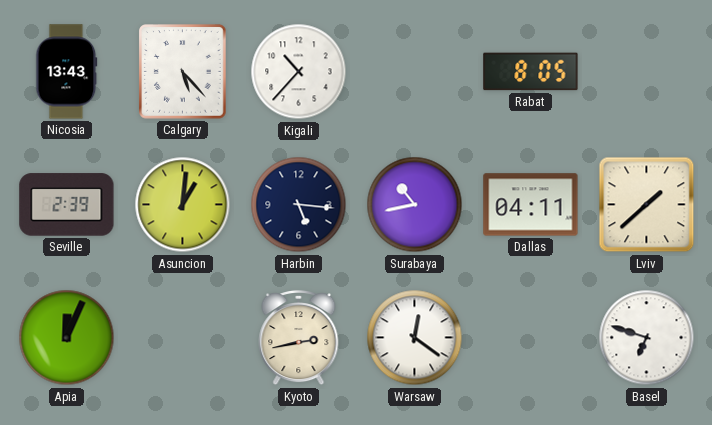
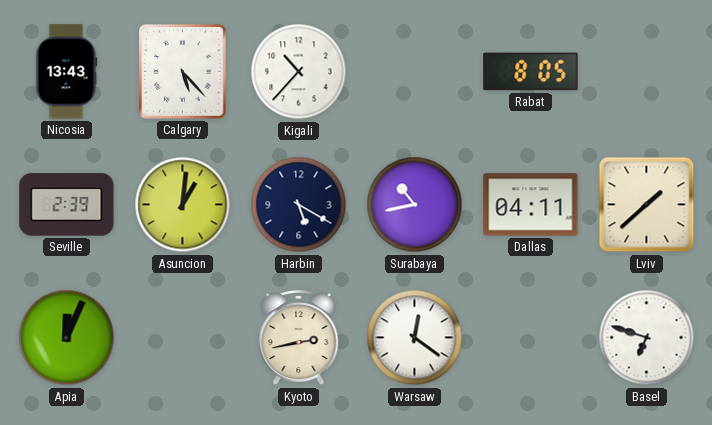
Harbin: 5:16 -> 5:20 (299, 205)
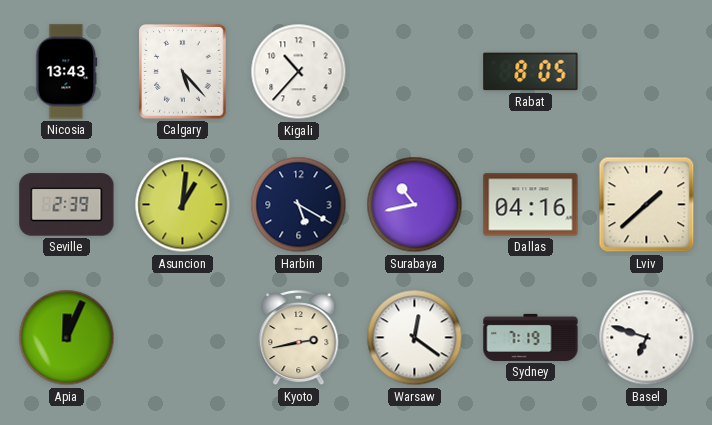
Dallas: 04:11 -> 04:16 (531, 205)
Sydney: none -> 7:19 (531, 337)
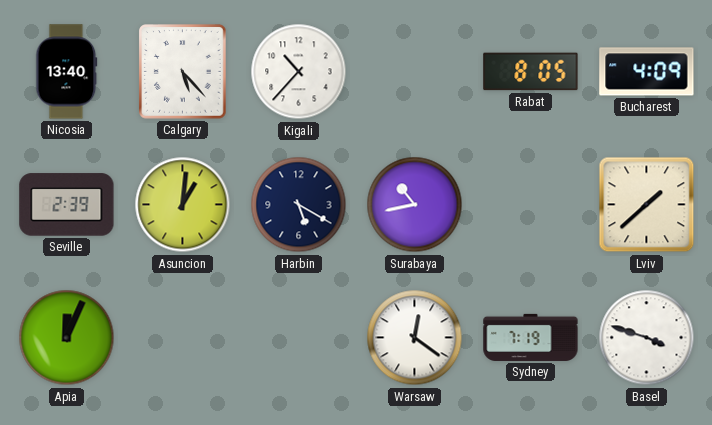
Nicosia: 13:43 -> 13:40 (67, 72)
Bucharest: none -> 4:09 (647, 72)
Dallas: 04:16 -> none (531, 205)
Kyoto: 2:43 -> none (299, 338)
Basel: 6:48 -> 3:48 (647, 338)
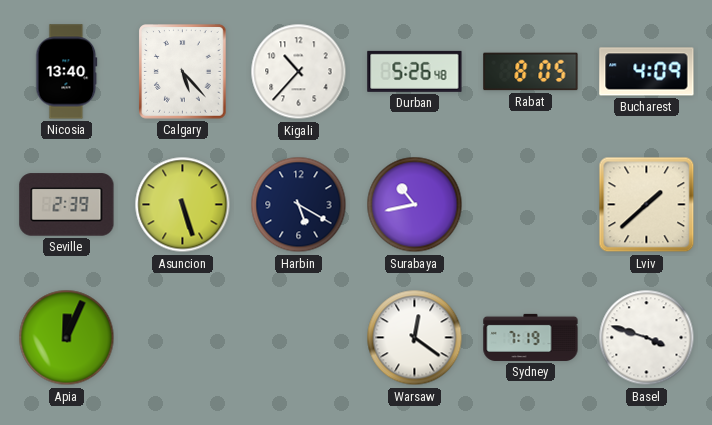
Durban: none -> 5:26 (415, 71)
Asuncion: 1:01 -> 5:27 (183, 205)
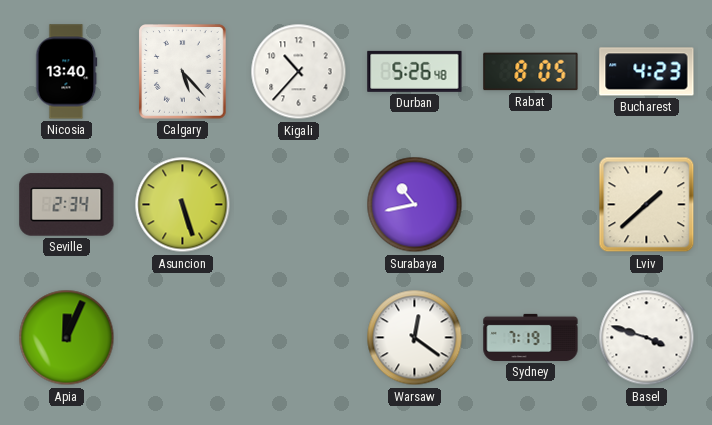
Bucharest: 4:09 -> 4:23 (647, 72)
Seville: 2:39 -> 2:34 (67, 205)
Harbin: 5:20 -> none (299, 205)
